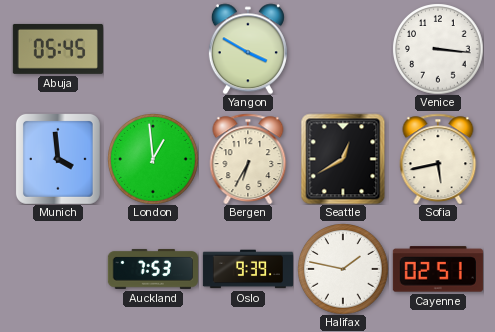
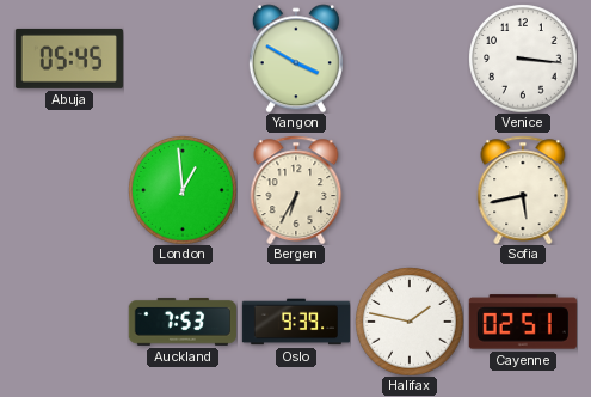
Munich: 3:59 -> none (58, 159)
Seattle: 12:40 -> none (343, 159)
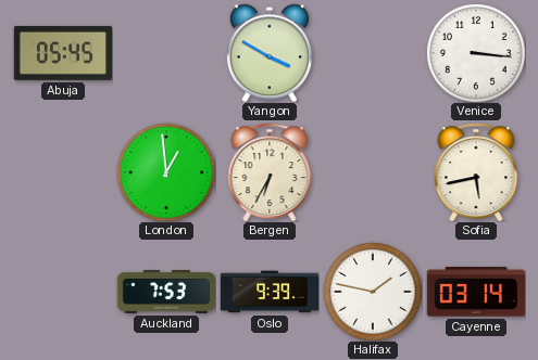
Cayenne: 02:51 -> 03:14 (476, 292)
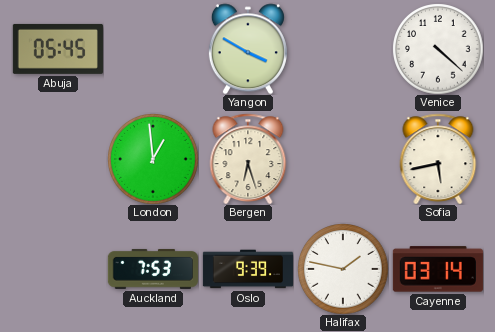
Venice: 3:16 -> 4:22 (438, 49)
Bergen: 6:35 -> 6:27 (248, 159)
